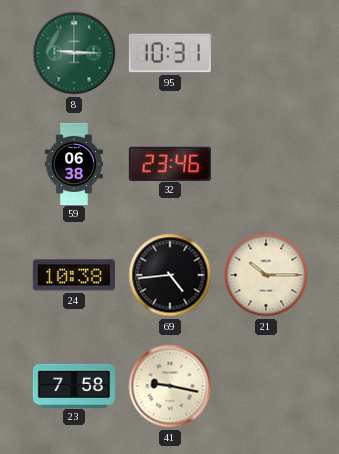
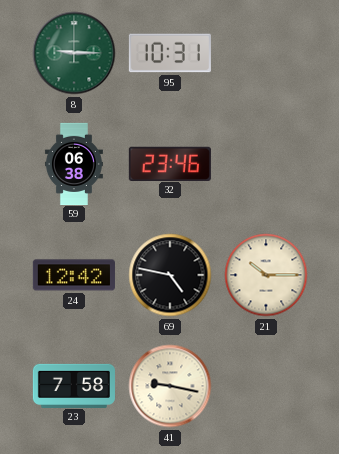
24: 10:38 -> 12:42 (74, 275)
69: 4:44 -> 4:47 (170, 275)
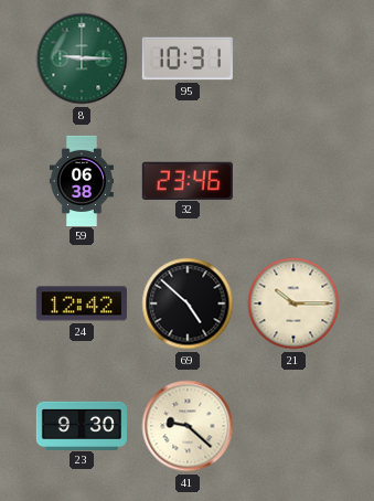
69: 4:47 -> 4:52 (188, 303)
23: 7:58 -> 9:30 (81, 425)
41: 9:17 -> 9:22 (188, 426)
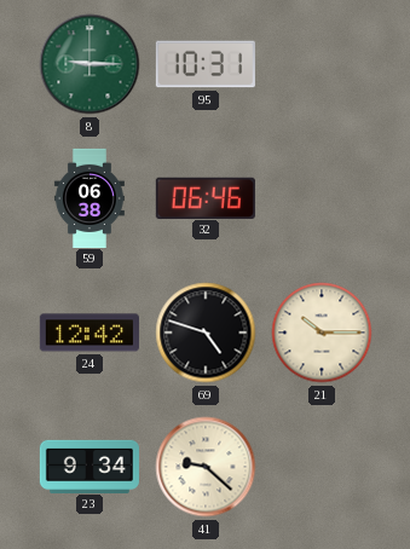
32: 23:46 -> 06:46 (206, 197)
69: 4:52 -> 4:48 (206, 333)
23: 9:30 -> 9:34 (88, 466)
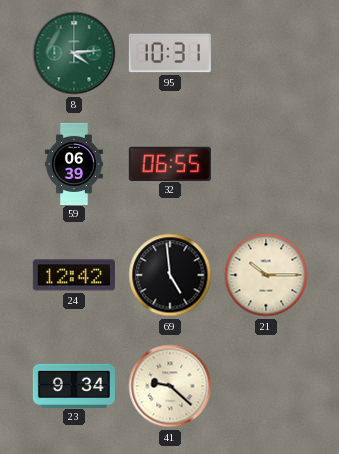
8: 9:15 -> 4:14 (74, 53)
59: 06:38 -> 06:39 (74, 163)
32: 06:46 -> 06:55 (170, 163)
69: 4:48 -> 4:59 (170, 275)
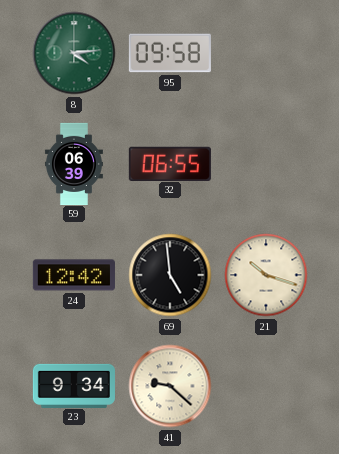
95: 10:31 -> 09:58 (170, 53)
21: 10:15 -> 10:18 (266, 275)
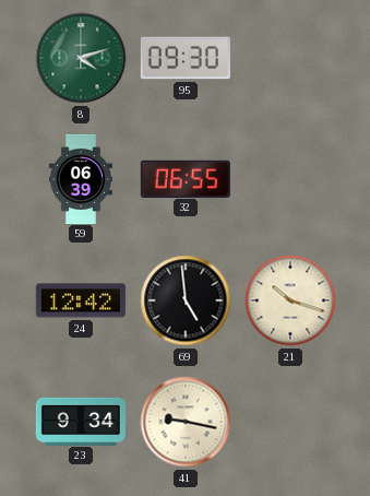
8: 4:14 -> 4:12 (81, 58)
95: 09:58 -> 09:30 (186, 58)
41: 9:22 -> 9:17 (186, 422)
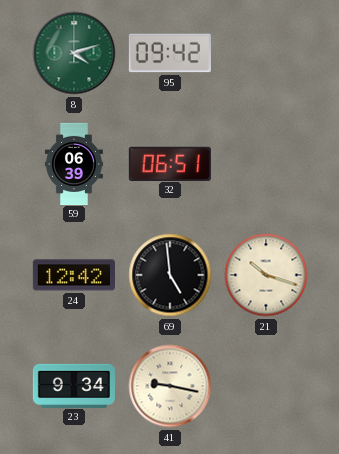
95: 09:30 -> 09:42 (170, 53)
32: 06:55 -> 06:51 (170, 163)
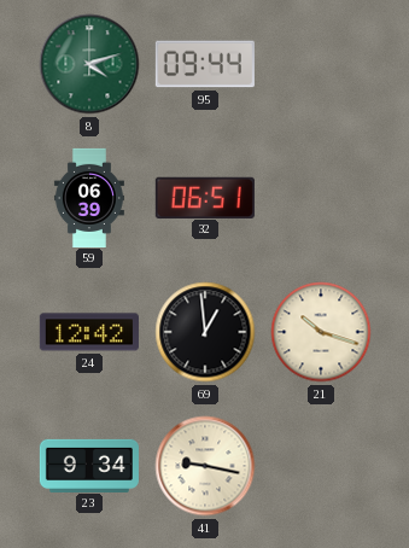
95: 09:42 -> 09:44 (205, 64)
69: 4:59 -> 12:59 (205, 332)
